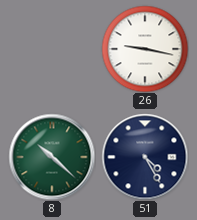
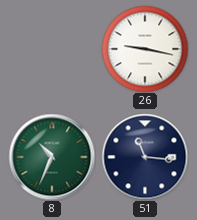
8: 10:22 -> 10:34 (52, 157)
51: 4:25 -> 11:16 (145, 157)
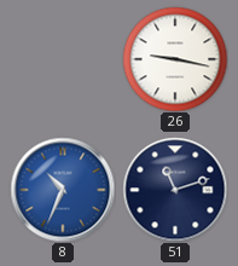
8 dial: green -> blue (63, 190)
51: 11:16 -> 11:12 (175, 190)
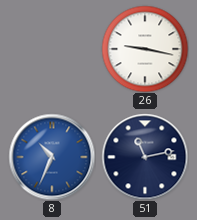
51: 11:12 -> 11:13 (145, 157)
